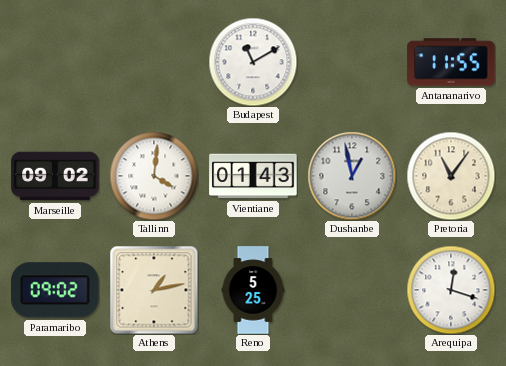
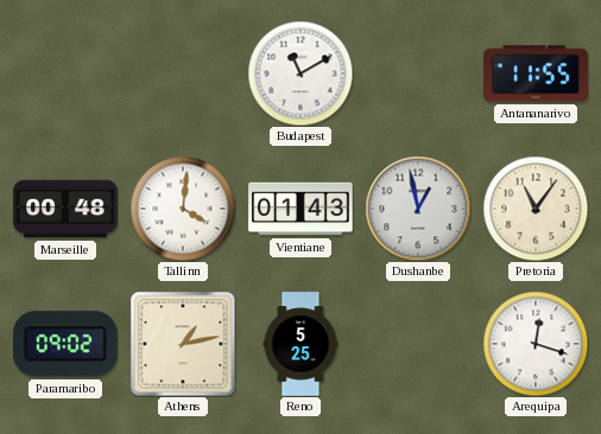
Marseille: 09:02 -> 00:48 (65, 209)
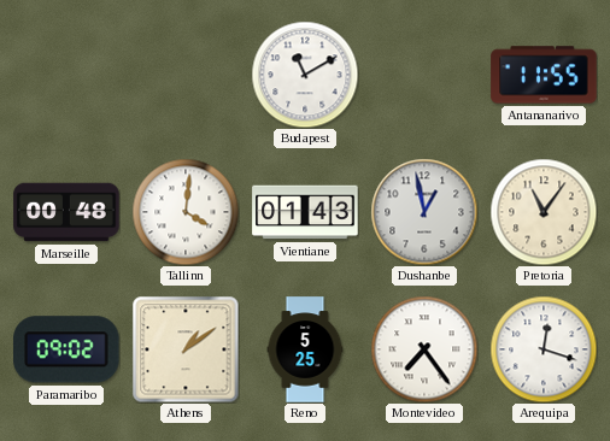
Athens: 1:13 -> 1:09 (186, 349)
Montevideo: none -> 7:24 (424, 349)
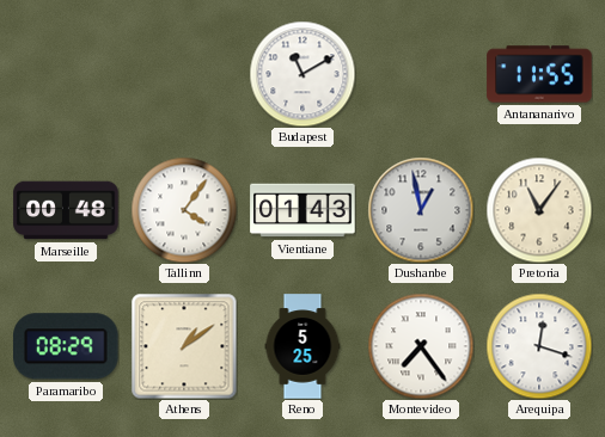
Tallinn: 4:01 -> 4:06 (184, 210)
Paramaribo: 09:02 -> 08:29 (67, 346)
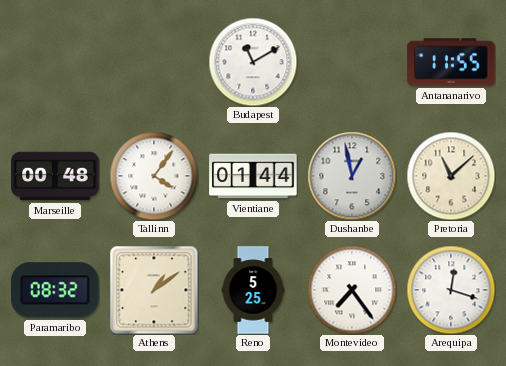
Vientiane: 01:43 -> 01:44 (253, 176)
Pretoria: 11:06 -> 11:08 (451, 176)
Paramaribo: 08:29 -> 08:32 (56, 290)
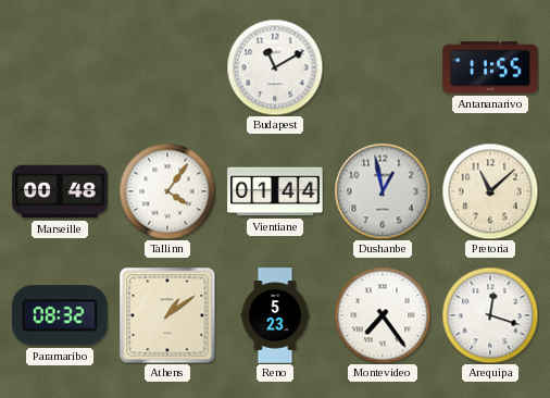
Reno: 5:25 -> 5:23 (275, 315)
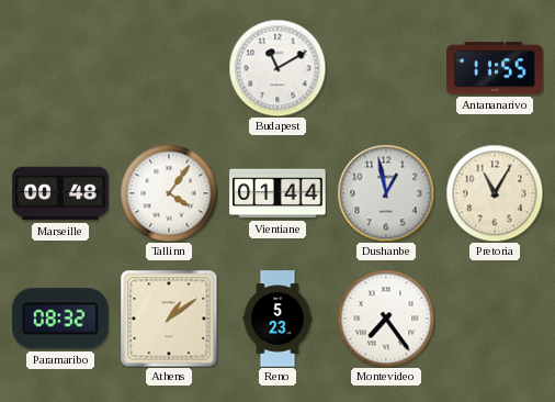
Pretoria: 11:08 -> 11:05 (495, 193)
Arequipa: 12:18 -> none (490, 315)
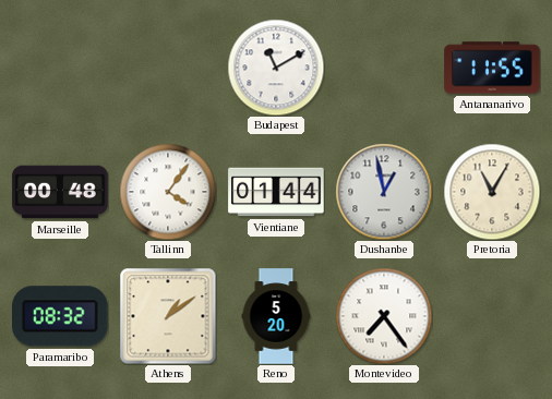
Reno: 5:23 -> 5:20 (276, 316)
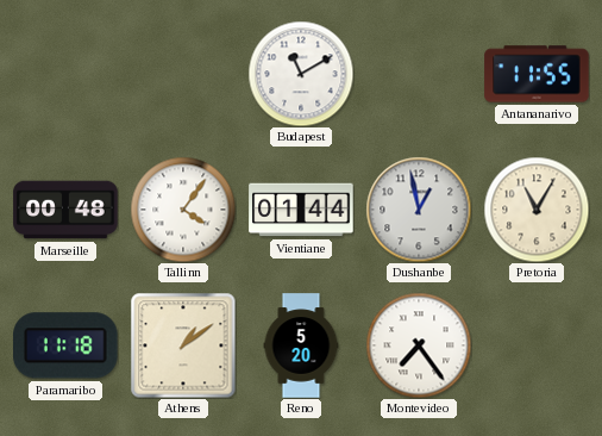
Paramaribo: 08:32 -> 11:18 (67, 345)
